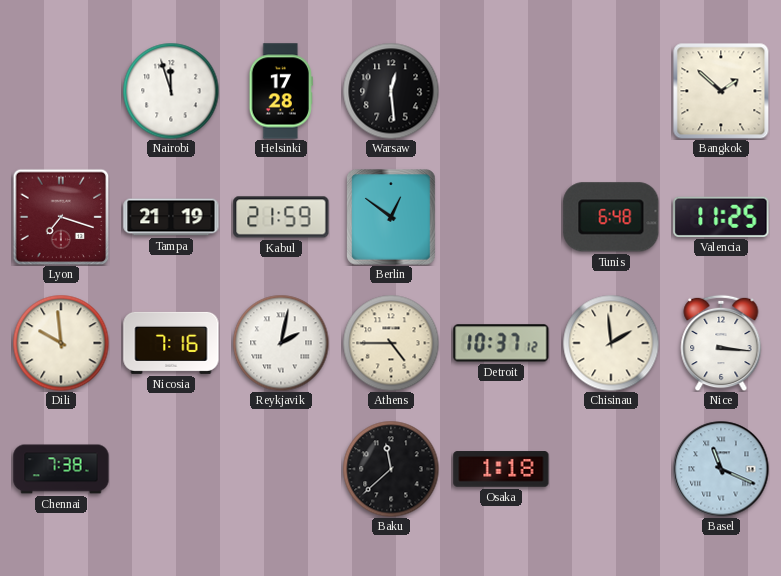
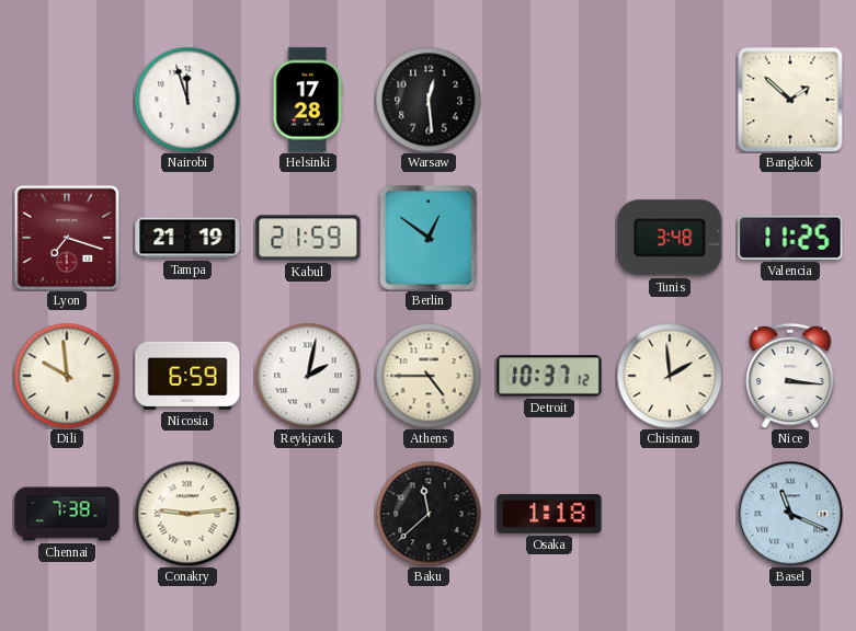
Tunis: 6:48 -> 3:48 (670, 238)
Nicosia: 7:16 -> 6:59 (187, 376)
Conakry: none -> 9:14 (187, 514)
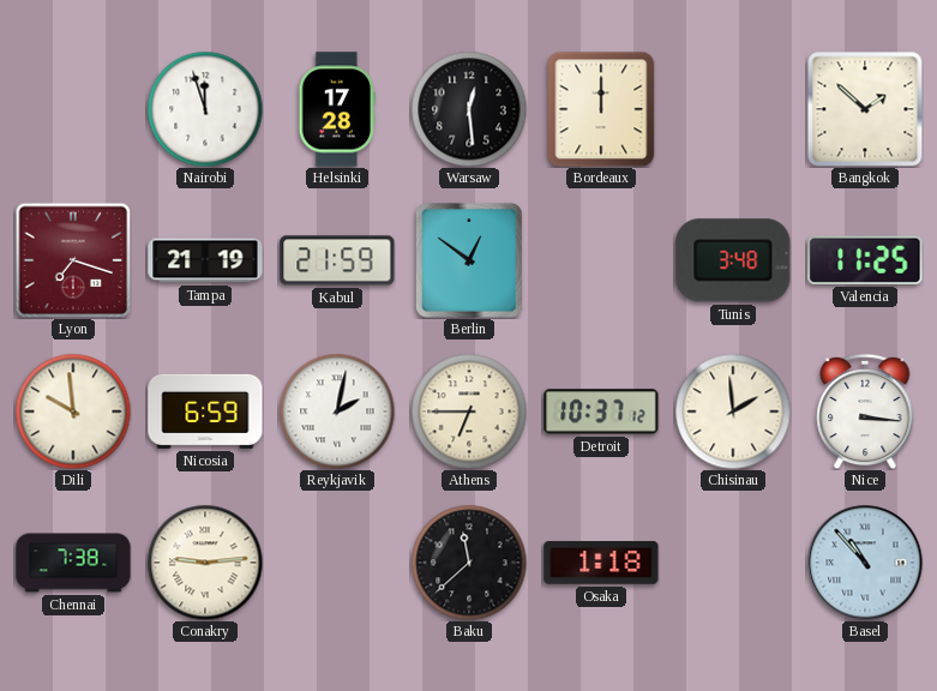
Bordeaux: none -> 12:00 (601, 109)
Athens: 4:45 -> 6:45 (469, 411)
Basel: 11:19 -> 10:53 (865, 563)
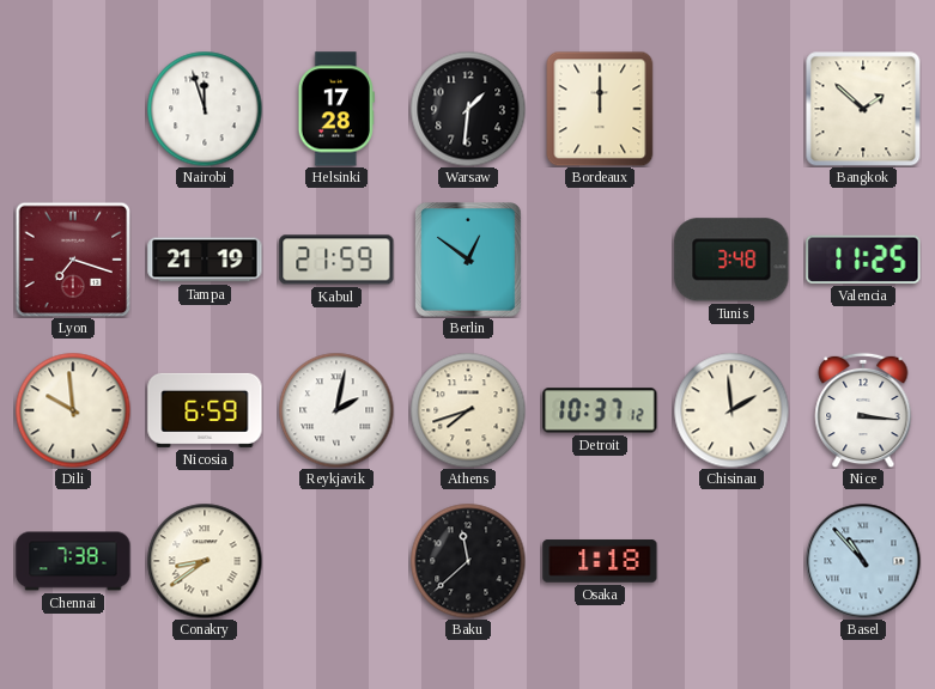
Warsaw: 12:29 -> 1:31 (468, 109)
Athens: 6:45 -> 7:42 (468, 410)
Conakry: 9:14 -> 8:39 (205, 561)
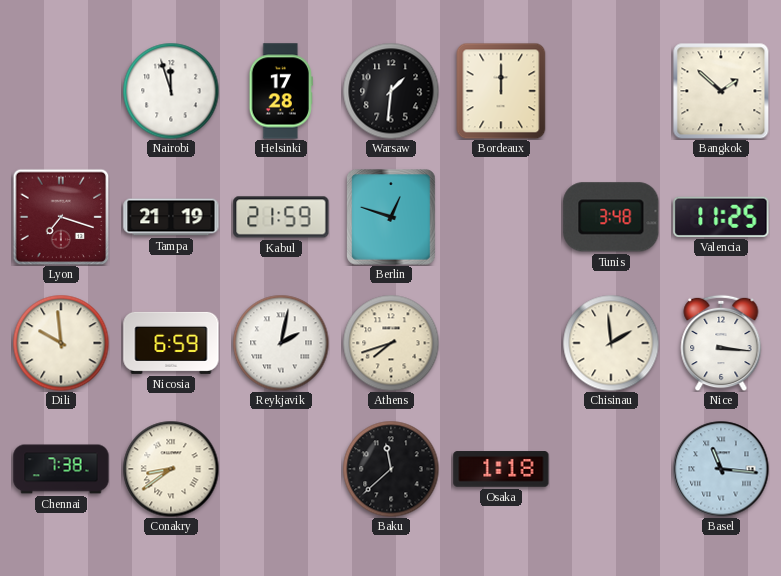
Berlin: 12:51 -> 12:48 (391, 217)
Detroit: 10:37 -> none (600, 410)
Basel: 10:53 -> 11:16 (721, 469)
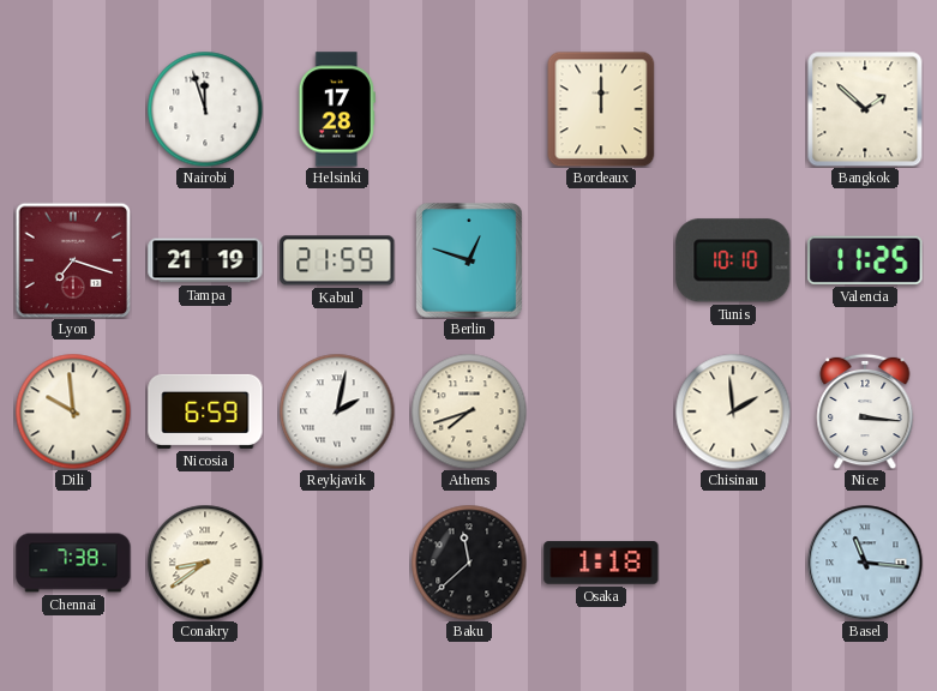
Warsaw: 1:31 -> none (391, 91)
Tunis: 3:48 -> 10:10 (733, 260)
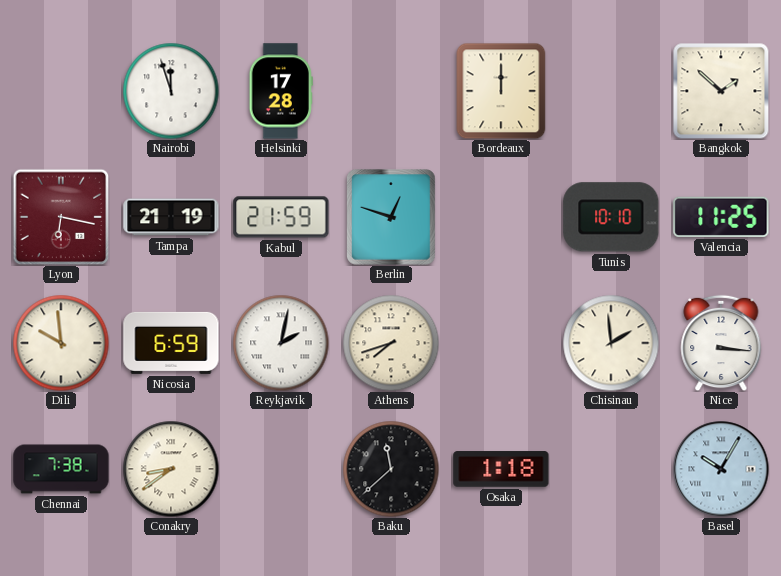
Lyon: 7:18 -> 6:17 (61, 217)
Basel: 11:16 -> 10:05 (721, 469)
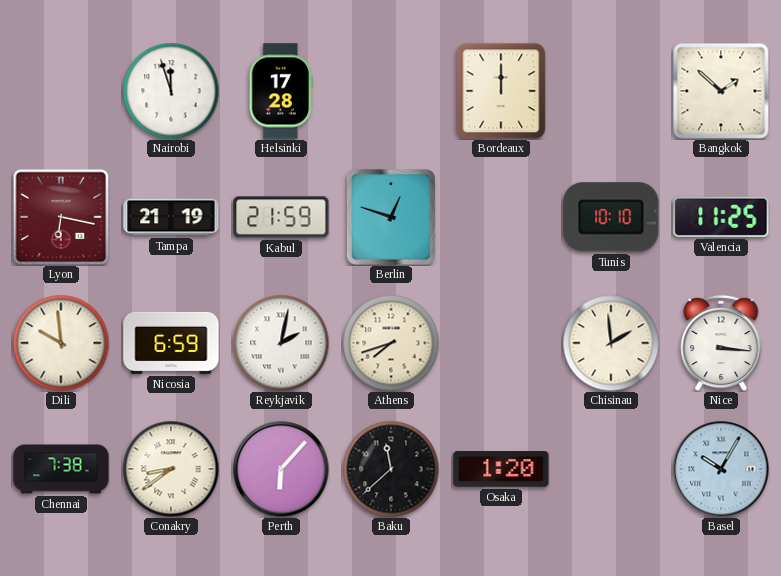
Perth: none -> 6:07 (281, 469)
Osaka: 1:18 -> 1:20 (501, 469)
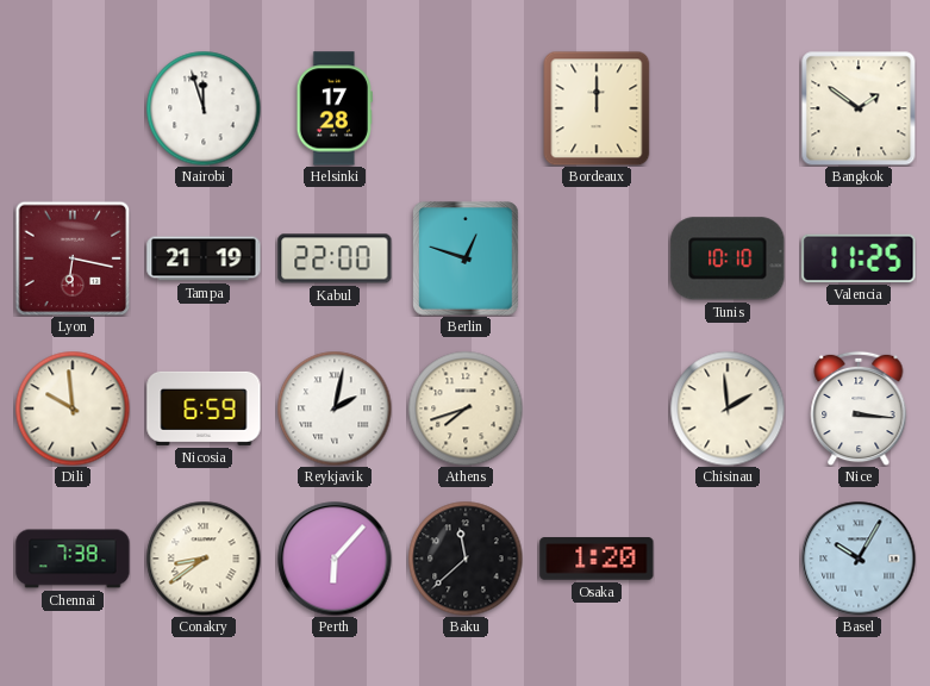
Bangkok: 1:52 -> 1:51 (859, 108)
Kabul: 21:59 -> 22:00 (335, 258)
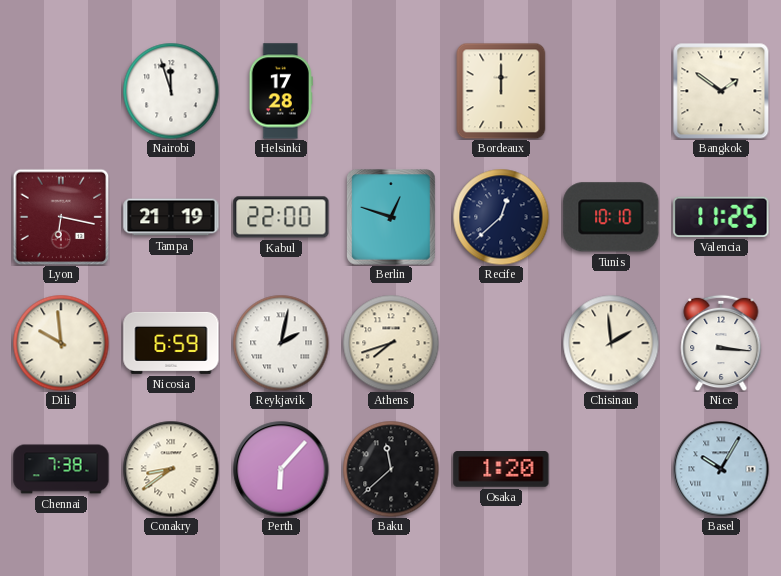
Recife: none -> 12:38 (501, 217)
